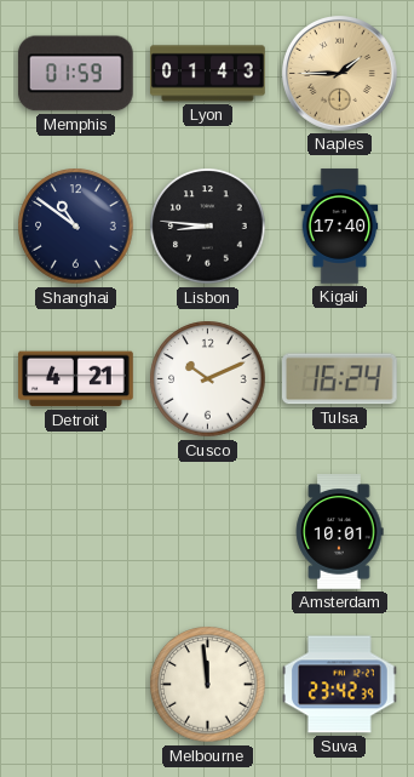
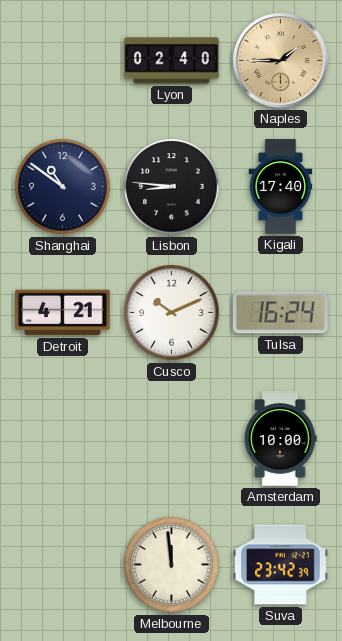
Memphis: 01:59 -> none (75, 74)
Lyon: 01:43 -> 02:40 (172, 61)
Amsterdam: 10:01 -> 10:00 (280, 439)
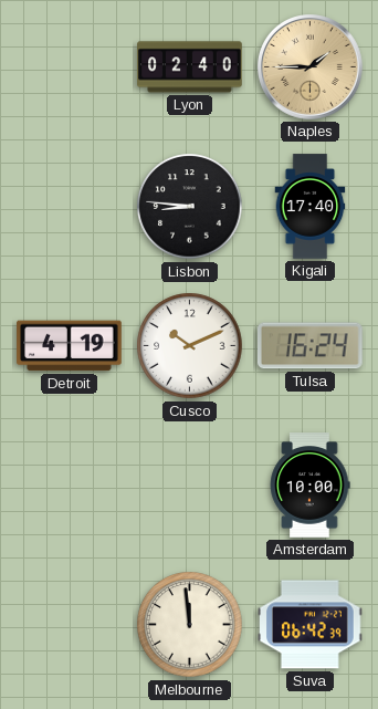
Shanghai: 10:51 -> none (63, 187)
Detroit: 4:21 -> 4:19 (70, 346)
Suva: 23:42 -> 06:42 (311, 625)
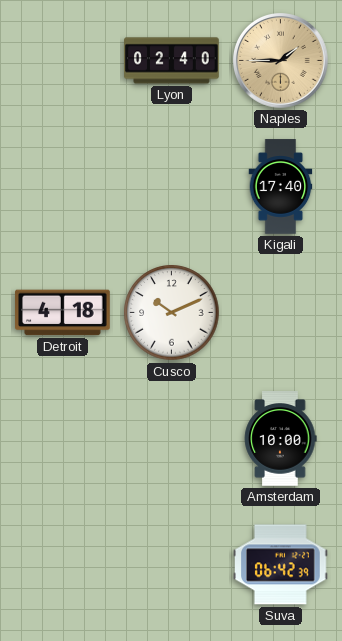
Lisbon: 8:46 -> none (190, 207)
Detroit: 4:19 -> 4:18 (63, 313)
Tulsa: 16:24 -> none (309, 346)
Melbourne: 11:59 -> none (190, 625)
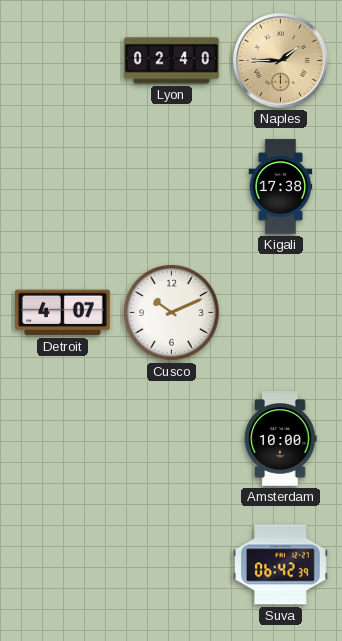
Kigali: 17:40 -> 17:38 (281, 187)
Detroit: 4:18 -> 4:07 (63, 313)
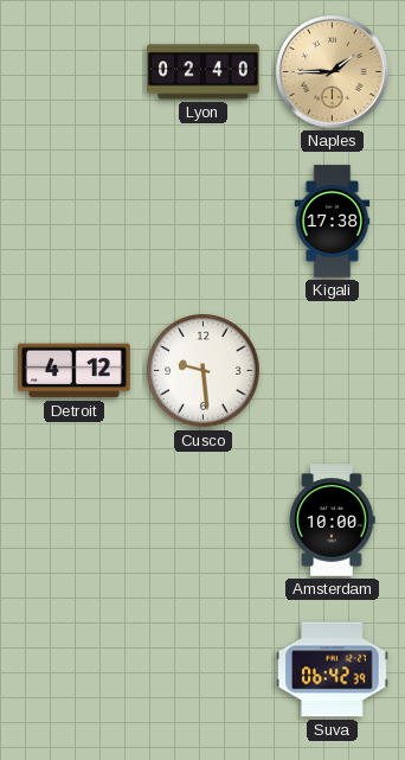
Detroit: 4:07 -> 4:12 (75, 371)
Cusco: 10:11 -> 9:29 (204, 371)
